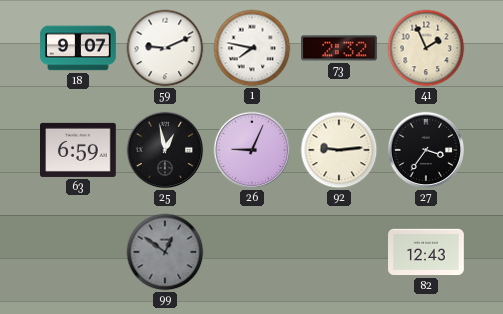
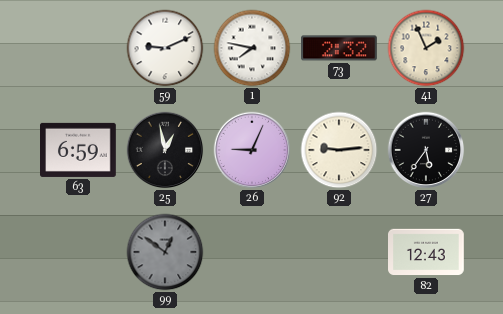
18: 9:07 -> none (78, 48)
27: 3:36 -> 5:36 (426, 150)
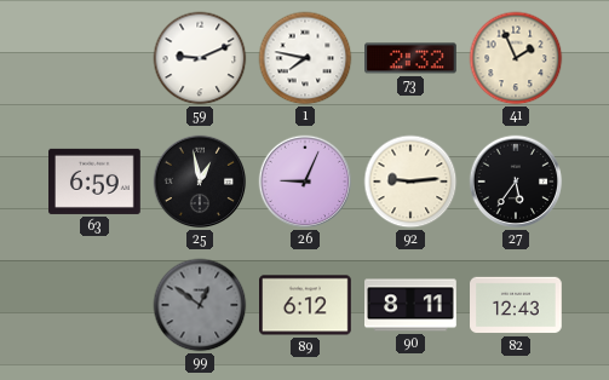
89: none -> 6:12 (306, 305)
90: none -> 8:11 (410, 305)
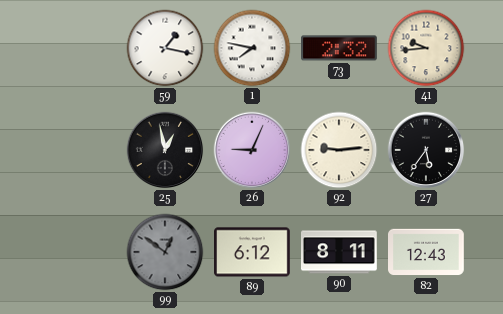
59: 9:11 -> 1:17 (165, 48)
41: 1:56 -> 9:44 (426, 48)
63: 6:59 -> none (96, 182)
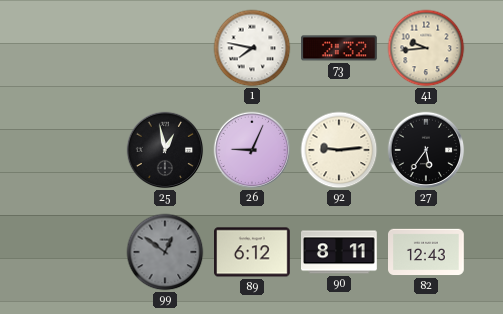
59: 1:17 -> none (165, 48)
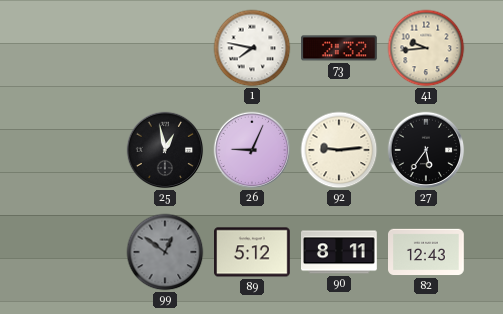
89: 6:12 -> 5:12 (253, 252)
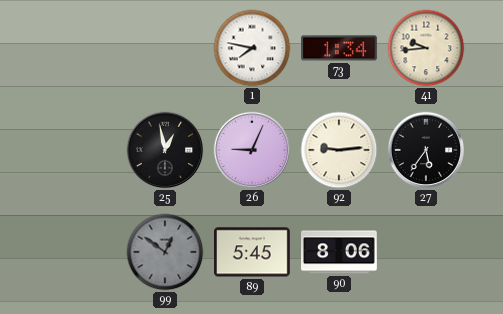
73: 2:32 -> 1:34 (340, 48)
89: 5:12 -> 5:45 (253, 252)
90: 8:11 -> 8:06 (339, 252)
82: 12:43 -> none (427, 252)
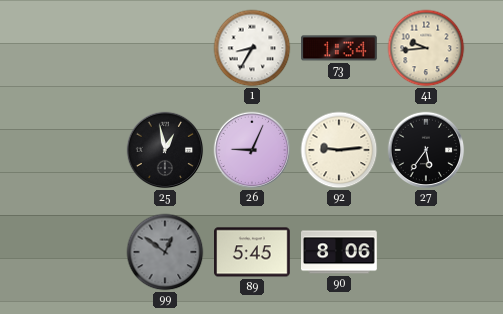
1: 7:47 -> 8:35 (252, 48)
